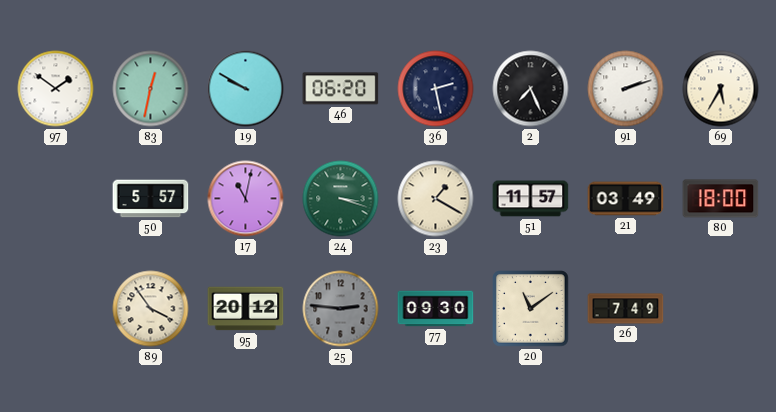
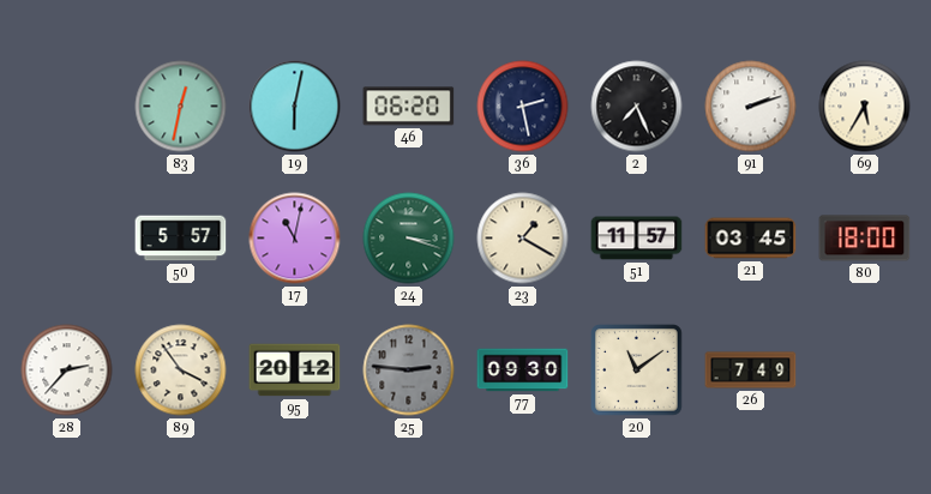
97: 1:51 -> none (56, 89)
19: 9:50 -> 6:02 (295, 107)
21: 03:49 -> 03:45 (751, 239)
28: none -> 2:37 (67, 370)
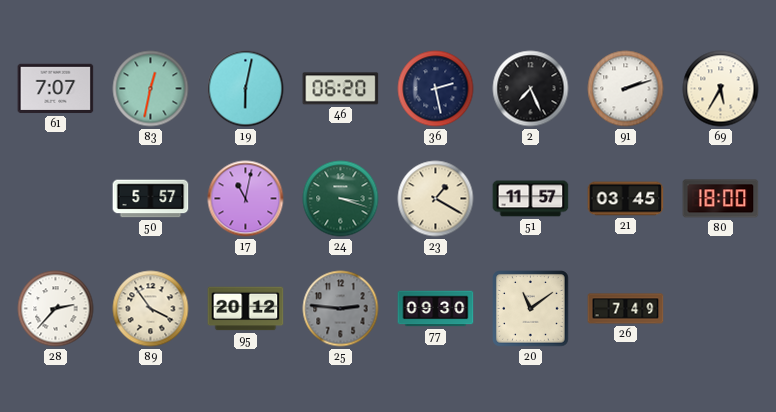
61: none -> 7:07 (56, 89)
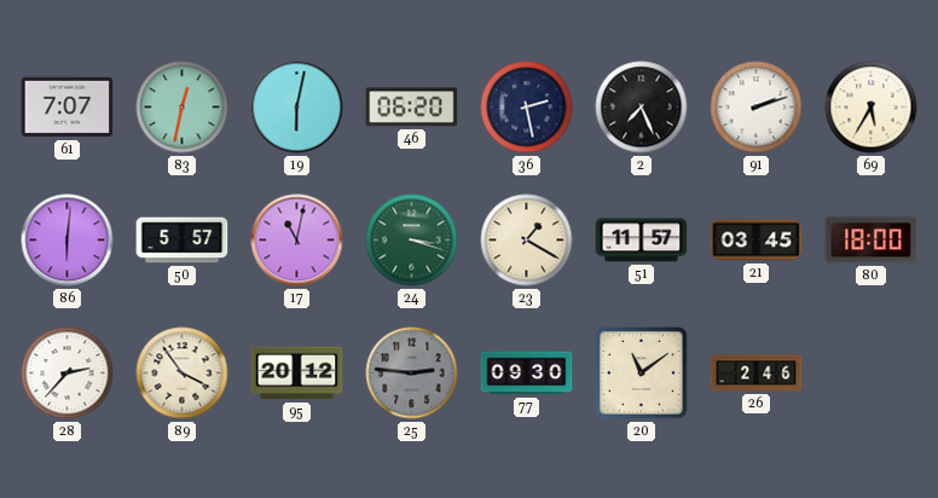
86: none -> 6:01 (68, 241)
26: 7:49 -> 2:46 (757, 373)
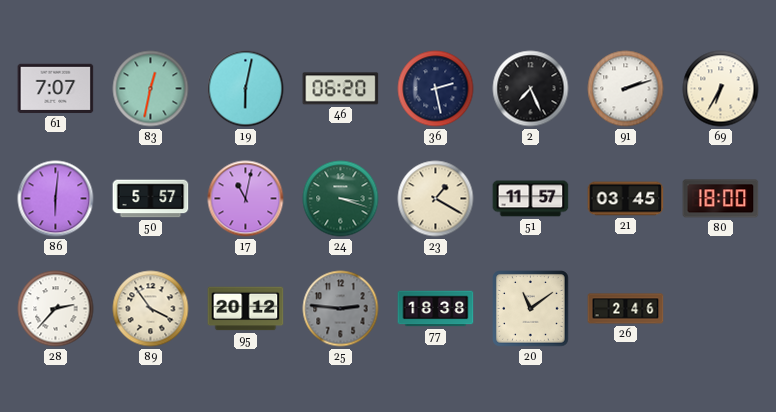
69: 5:35 -> 6:35 (721, 89)
77: 09:30 -> 18:38 (436, 309)
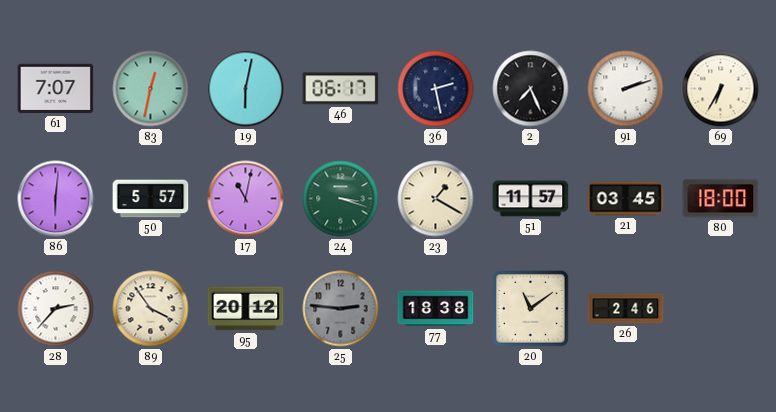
46: 06:20 -> 06:17 (341, 89)
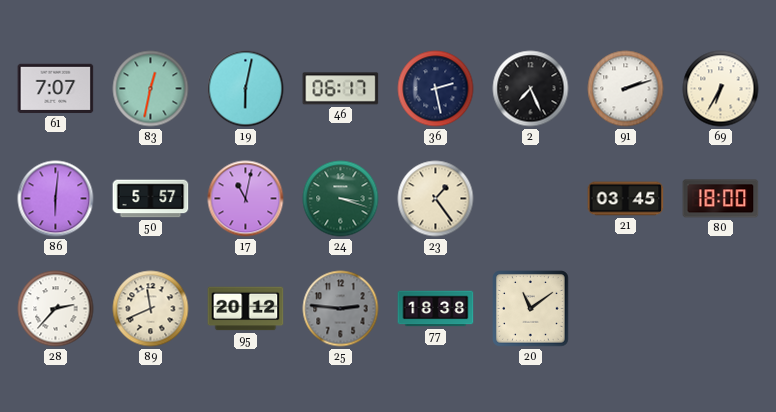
23: 1:20 -> 1:24 (436, 199)
51: 11:57 -> none (531, 199)
89: 3:54 -> 11:41 (151, 309)
26: 2:46 -> none (626, 309)
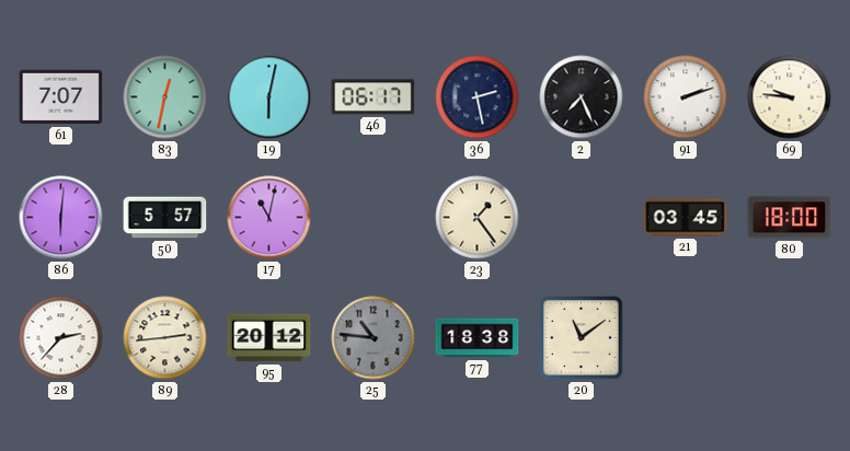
69: 6:35 -> 9:46 (790, 97)
24: 3:18 -> none (341, 199)
89: 11:41 -> 2:44 (165, 338)
25: 2:46 -> 10:46 (374, 338)
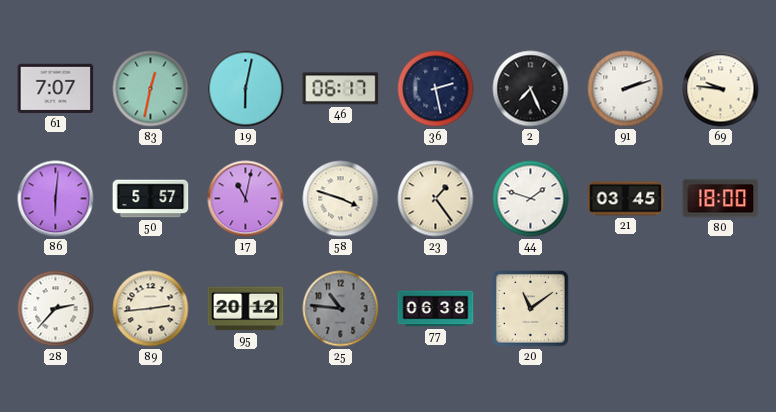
58: none -> 3:48 (341, 199)
44: none -> 1:48 (531, 199)
77: 18:38 -> 06:38 (436, 309)
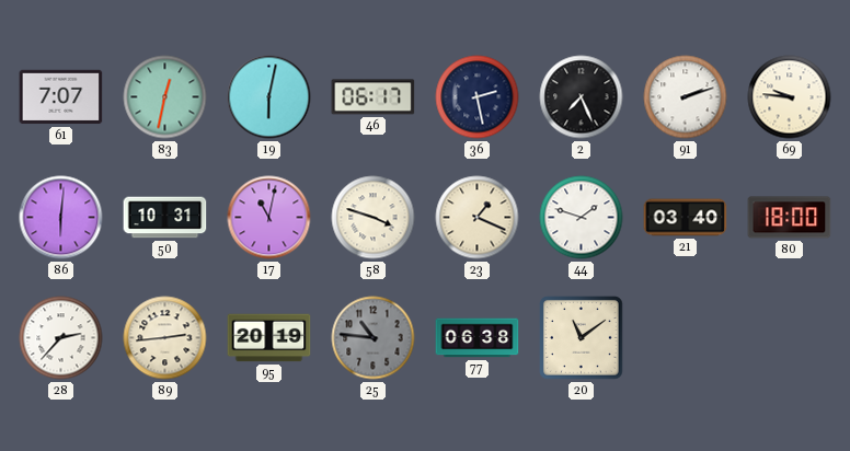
50: 5:57 -> 10:31 (165, 218)
23: 1:24 -> 1:19 (478, 218)
21: 03:45 -> 03:40 (686, 218)
95: 20:12 -> 20:19 (269, 338)
